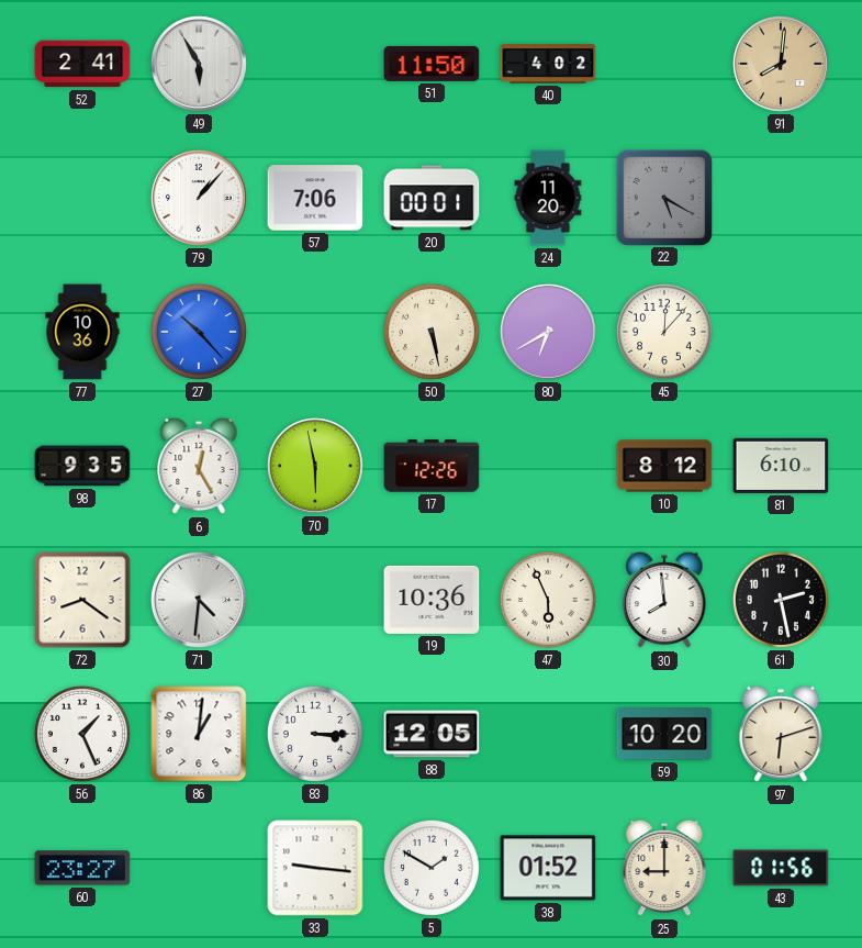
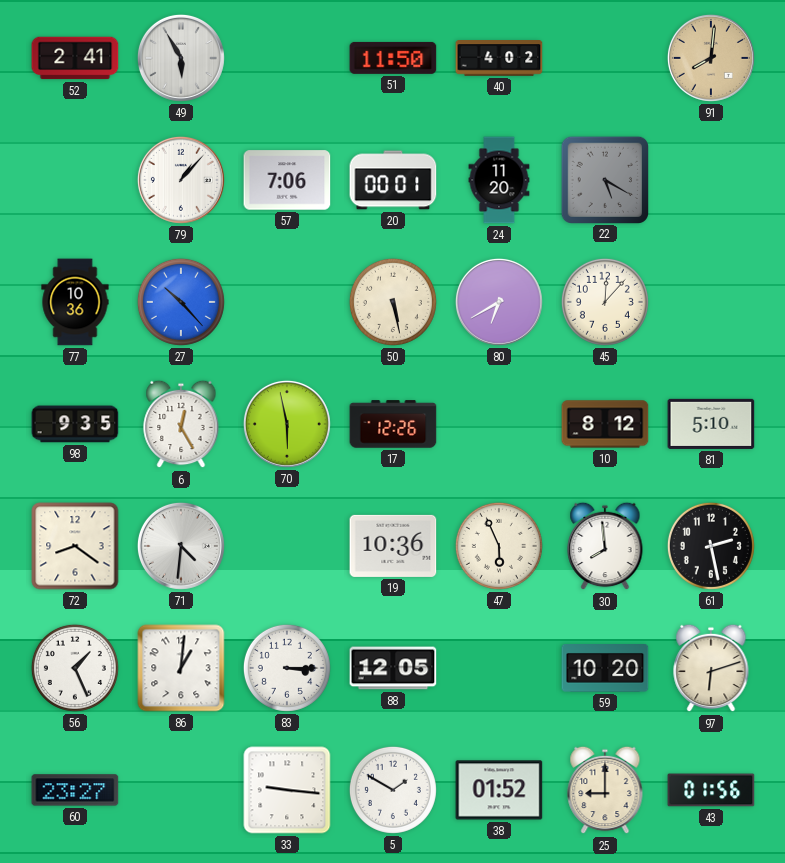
81: 6:10 -> 5:10 (711, 424)
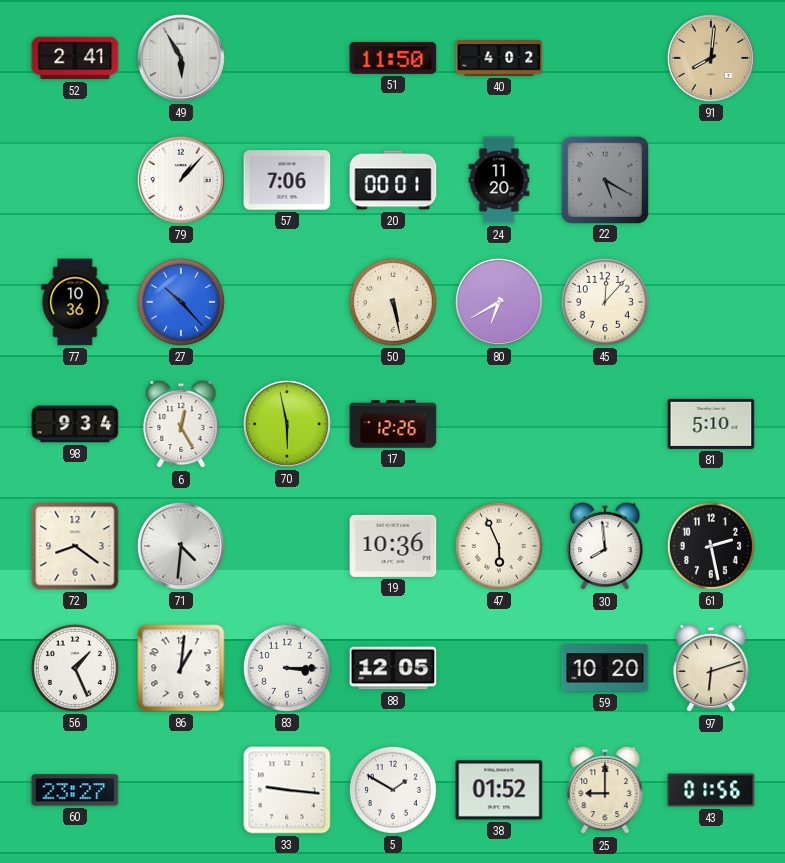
98: 9:35 -> 9:34 (75, 424)
10: 8:12 -> none (605, 424)
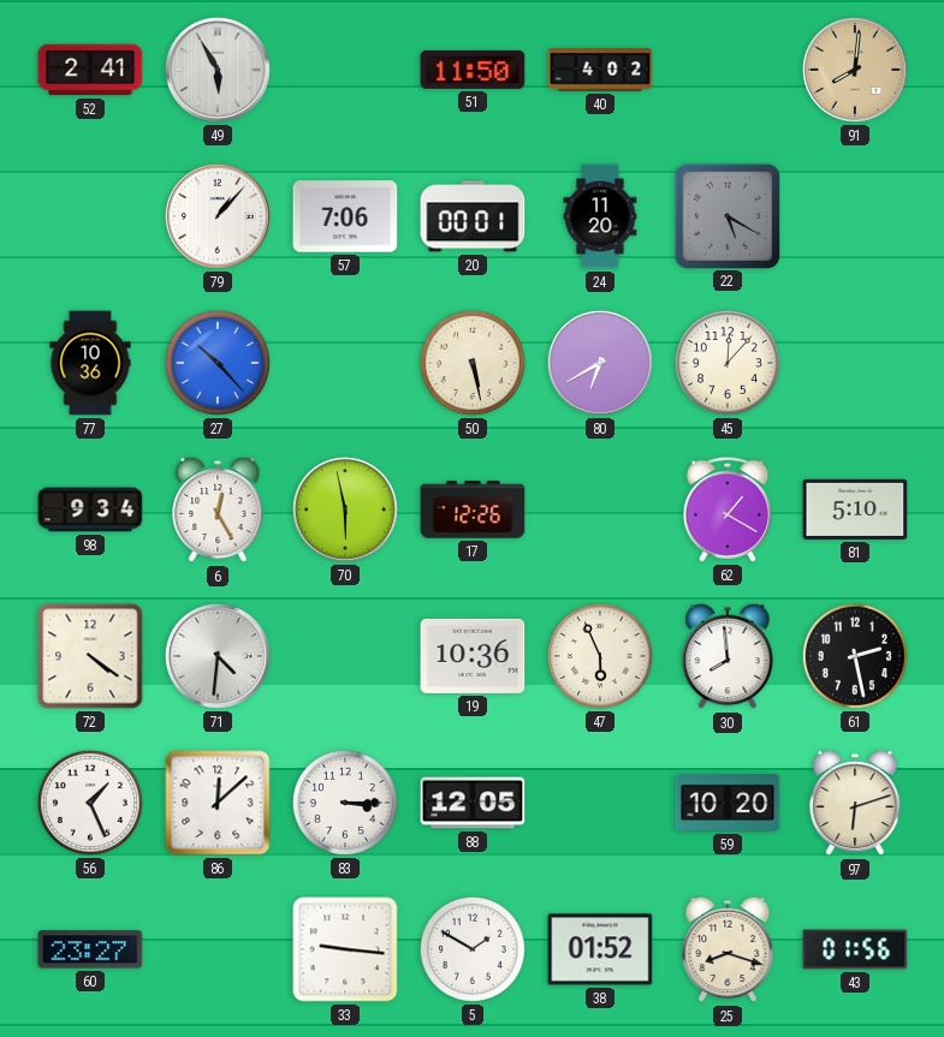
62: none -> 1:20 (726, 509)
72: 8:21 -> 4:21 (90, 656)
86: 1:01 -> 12:08 (218, 803)
25: 9:00 -> 8:18 (728, 949)
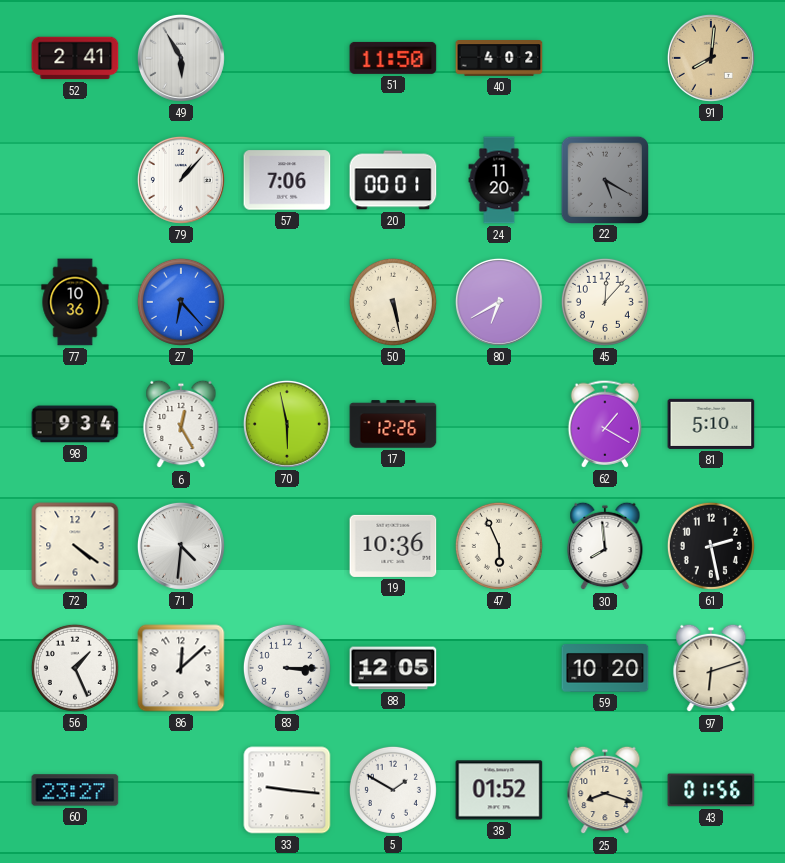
27: 10:23 -> 6:23 (181, 302)
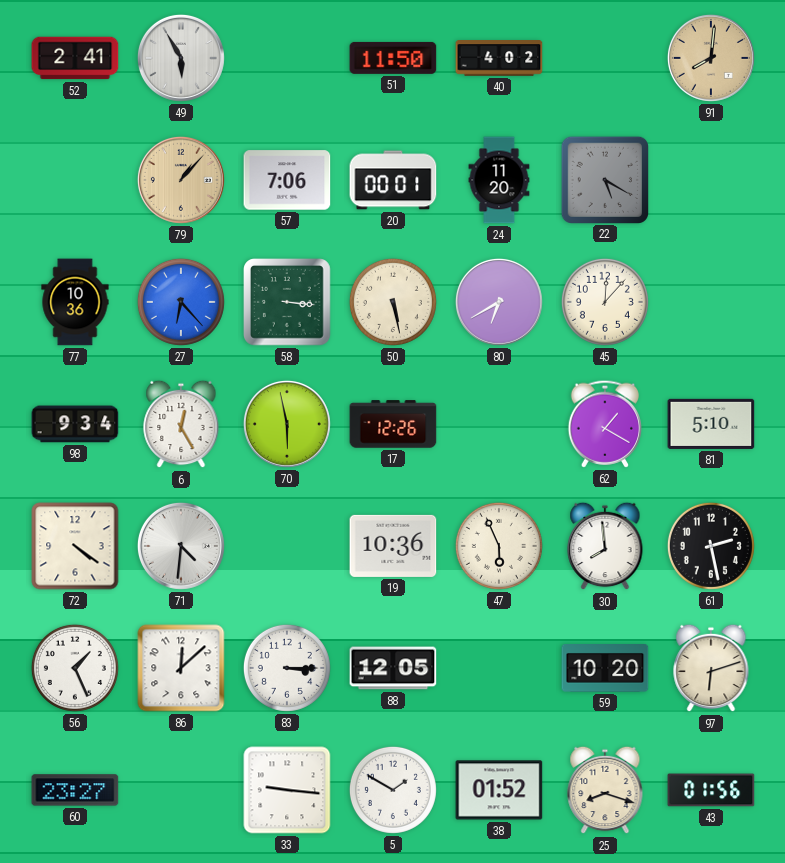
79 dial: white -> champagne (181, 180)
58: none -> 3:16 (288, 303)
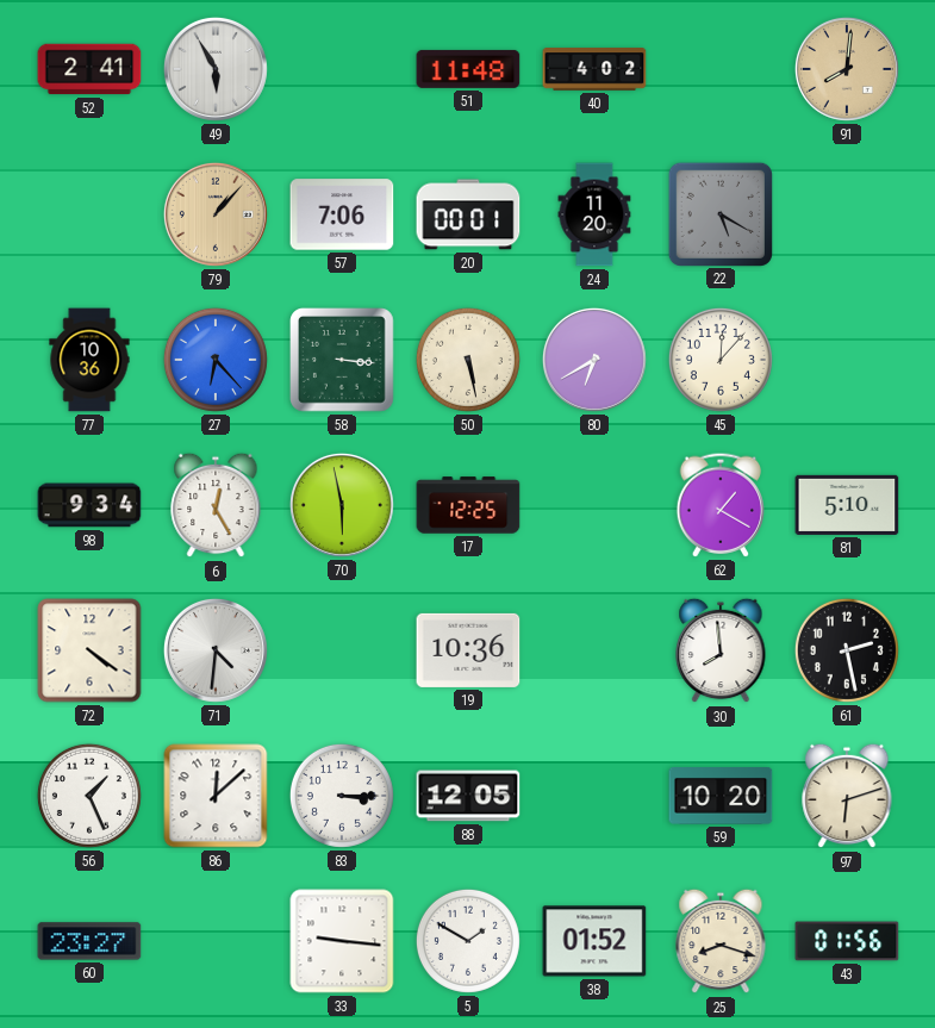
51: 11:50 -> 11:48 (468, 69)
17: 12:26 -> 12:25 (468, 505)
47: 5:56 -> none (499, 546)
